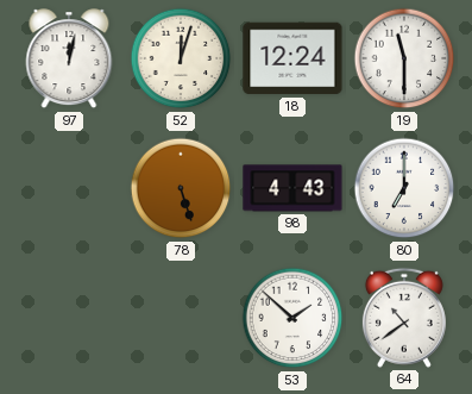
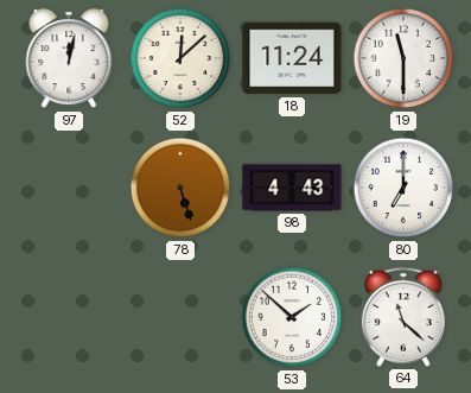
52: 12:03 -> 12:08 (180, 58)
18: 12:24 -> 11:24 (292, 58)
64: 10:39 -> 11:22 (403, 317)
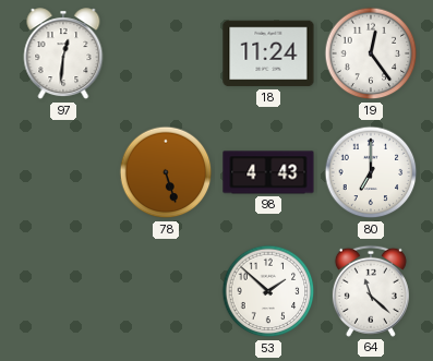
97: 12:02 -> 12:31 (63, 55)
52: 12:08 -> none (180, 58)
19: 11:30 -> 12:24 (371, 53)
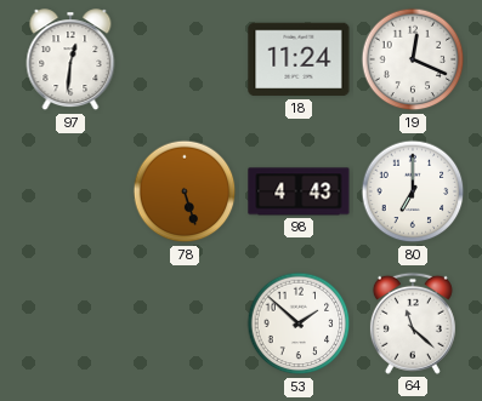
19: 12:24 -> 12:19 (413, 59)
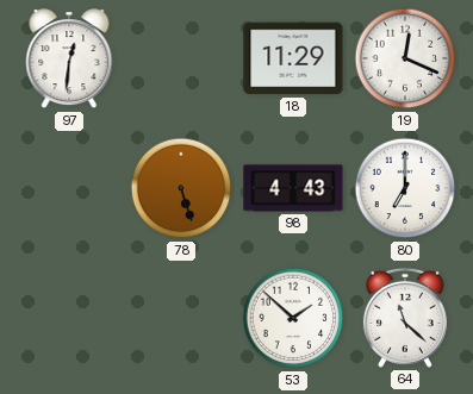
18: 11:24 -> 11:29 (293, 58)
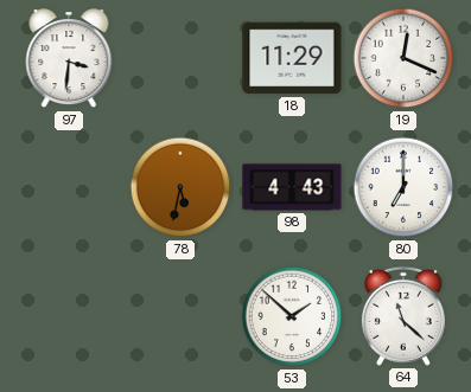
97: 12:31 -> 3:31 (69, 59)
78: 5:27 -> 5:32 (180, 187)
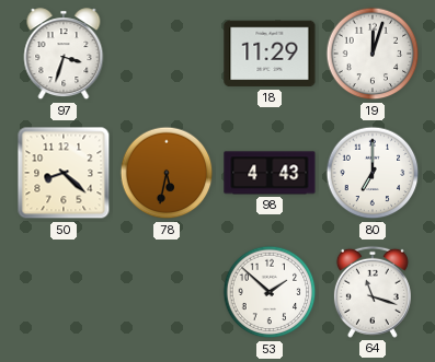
97: 3:31 -> 3:33 (64, 55)
19: 12:19 -> 12:03 (373, 54)
50: none -> 8:22 (64, 173)
64: 11:22 -> 11:18 (373, 292)
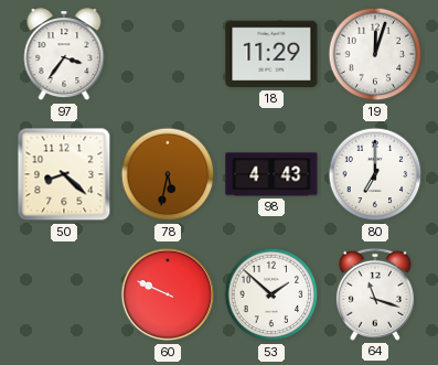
97: 3:33 -> 3:36 (64, 55)
60: none -> 9:49 (168, 294)
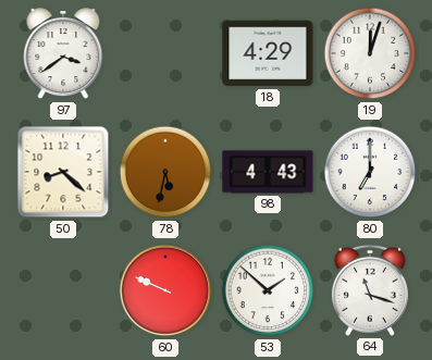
97: 3:36 -> 3:39 (63, 54)
18: 11:29 -> 4:29 (268, 53)
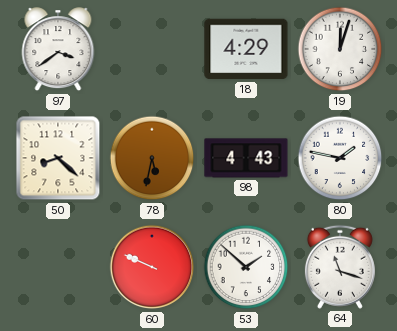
80: 7:00 -> 1:47 (340, 158)
